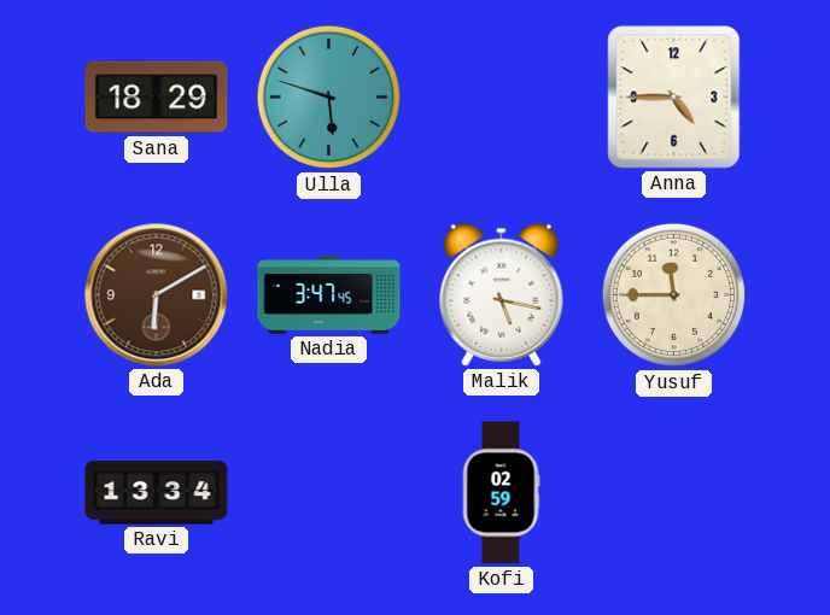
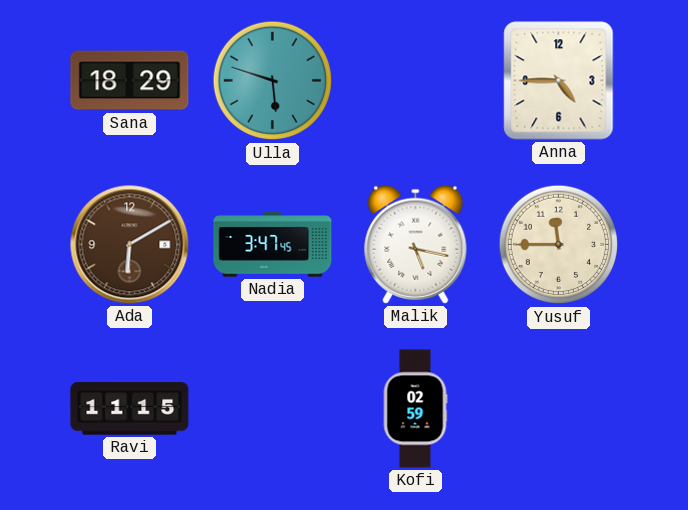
Ravi: 13:34 -> 11:15 (130, 409)
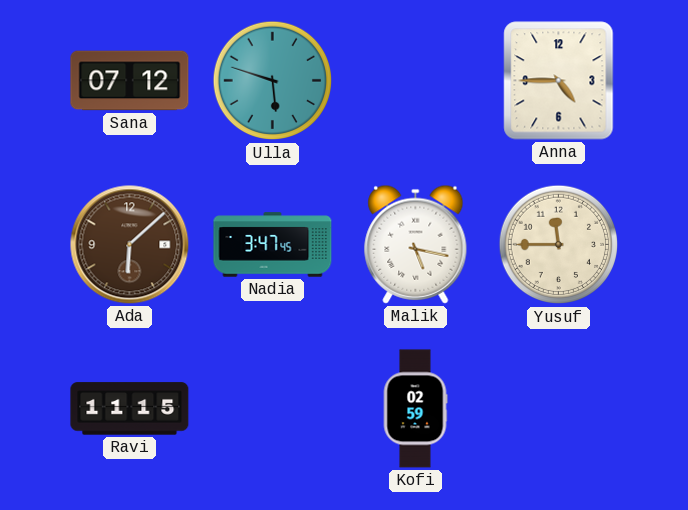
Sana: 18:29 -> 07:12 (130, 81)
Ada: 6:10 -> 6:08 (130, 245)
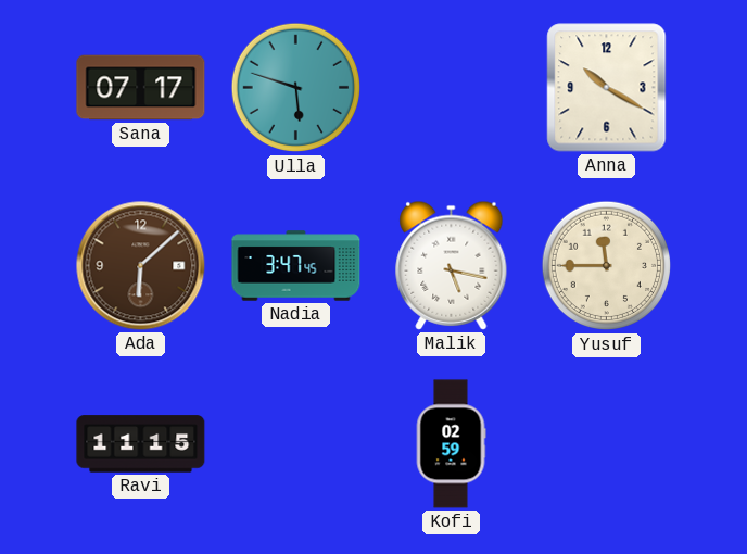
Sana: 07:12 -> 07:17 (141, 88)
Anna: 4:45 -> 10:20 (607, 88)
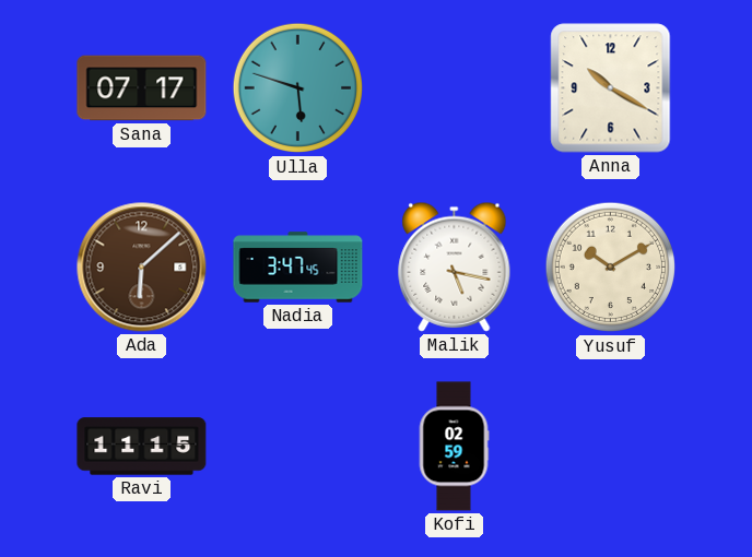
Yusuf: 11:45 -> 10:10 (611, 268)
